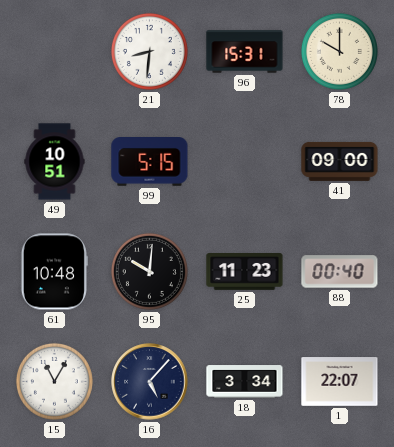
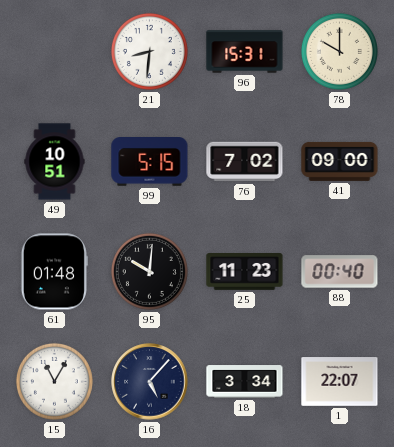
76: none -> 7:02 (245, 162)
61: 10:48 -> 01:48 (54, 272)
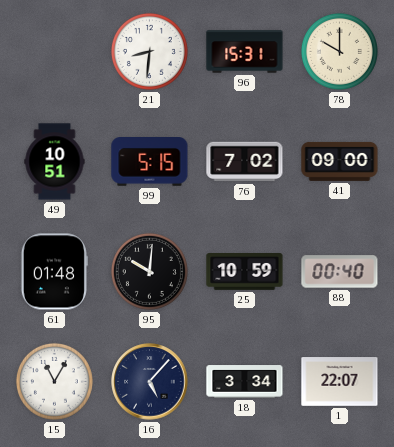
25: 11:23 -> 10:59 (245, 272)
